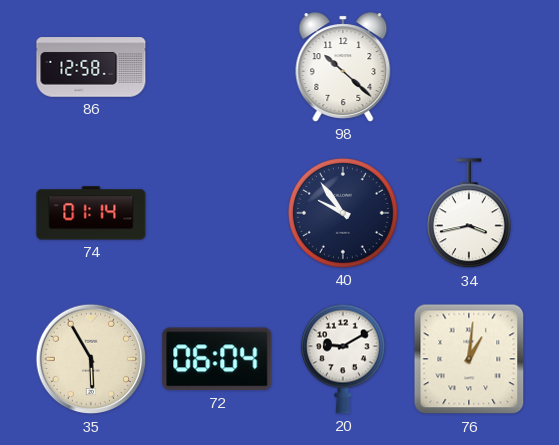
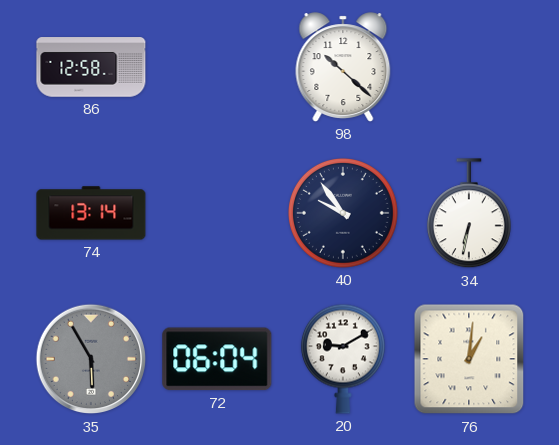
74: 01:14 -> 13:14 (91, 213)
34: 3:43 -> 6:32 (469, 214)
35 dial: cream -> grey (91, 359)
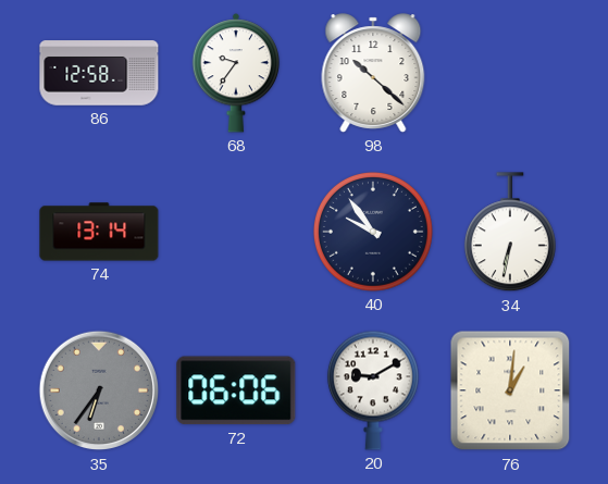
68: none -> 9:36 (236, 73)
35: 5:55 -> 6:36 (99, 390)
72: 06:04 -> 06:06 (236, 390)
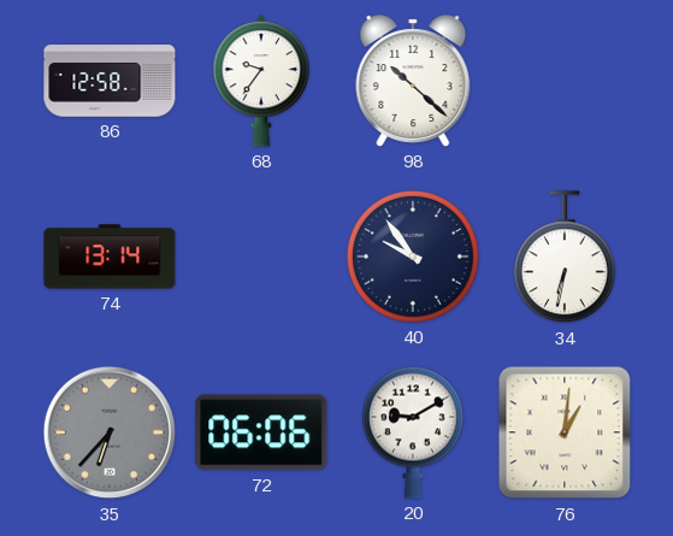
35: 6:36 -> 6:37 (110, 432)
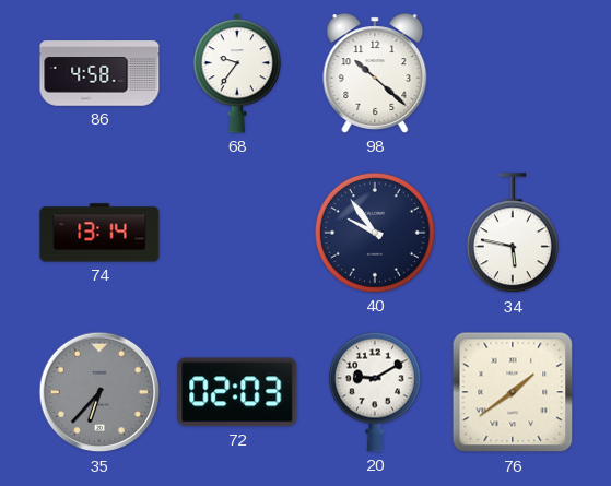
86: 12:58 -> 4:58 (99, 73)
34: 6:32 -> 5:47 (513, 234)
72: 06:06 -> 02:03 (237, 392)
76: 1:01 -> 1:39 (513, 392)
